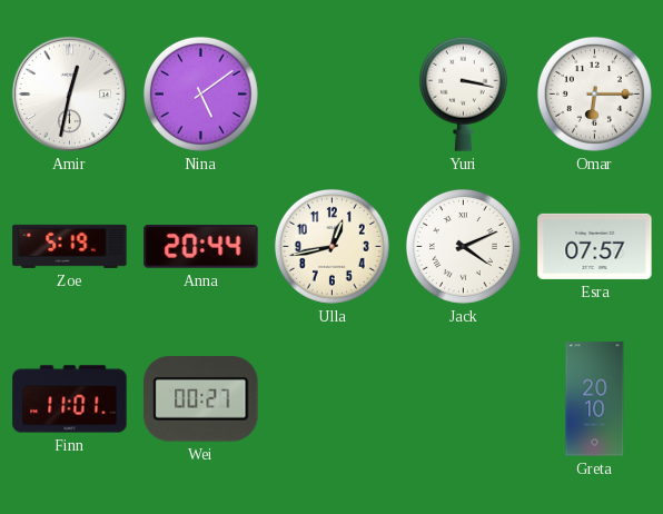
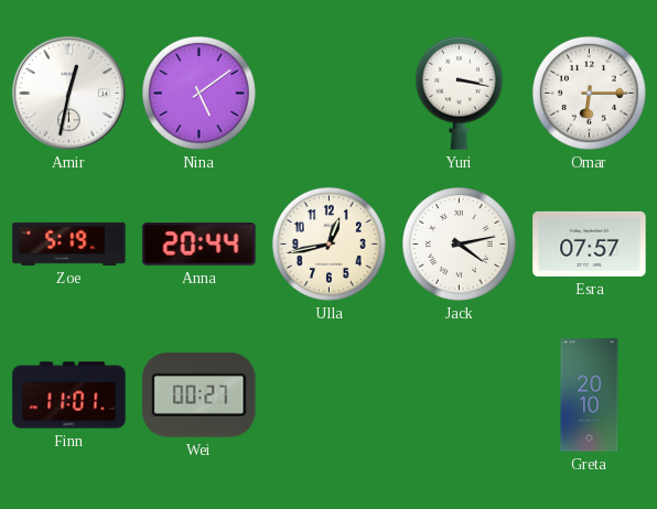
Jack: 4:11 -> 4:13 (459, 243)
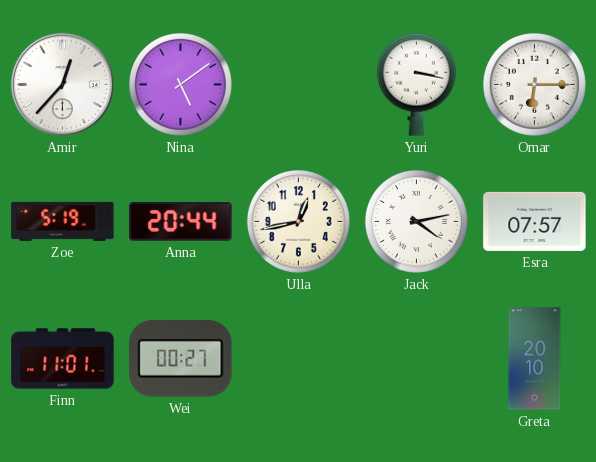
Amir: 12:32 -> 12:37 (62, 84)
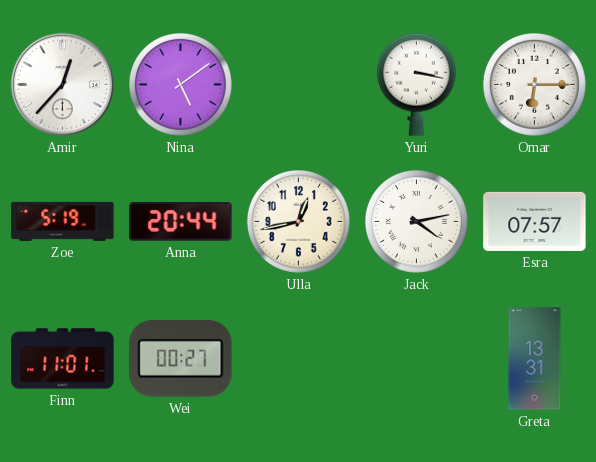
Greta: 20:10 -> 13:31 (535, 359)
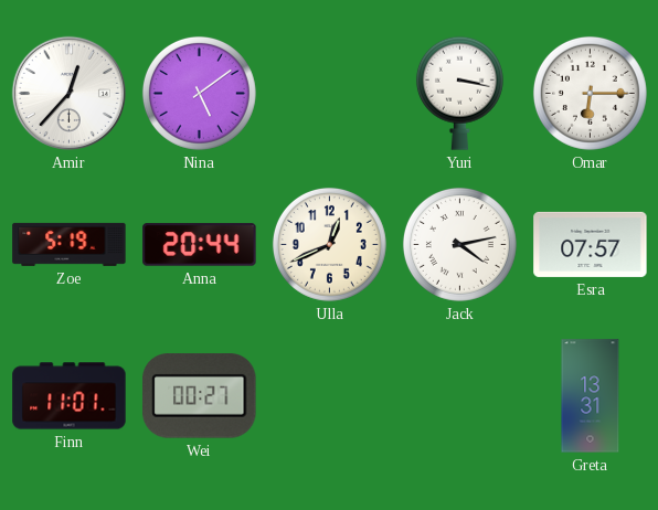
Ulla: 12:43 -> 12:41 (329, 244)
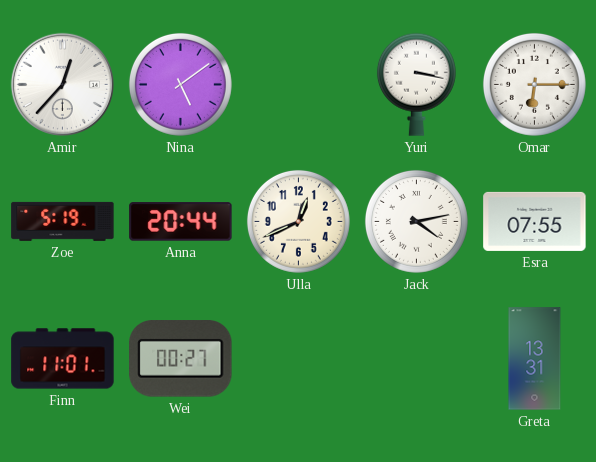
Esra: 07:57 -> 07:55 (535, 221)
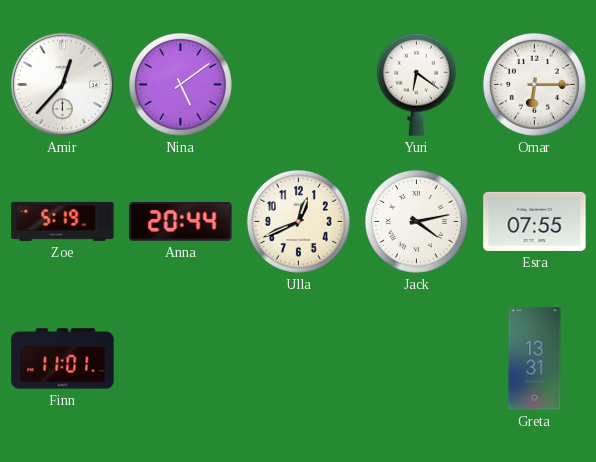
Yuri: 3:17 -> 6:21 (416, 84)
Wei: 00:27 -> none (181, 359)
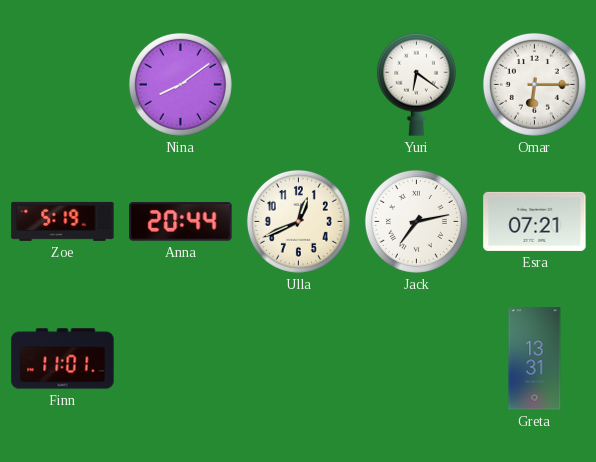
Amir: 12:37 -> none (62, 84)
Nina: 5:09 -> 8:09 (180, 84)
Jack: 4:13 -> 7:13 (416, 221)
Esra: 07:55 -> 07:21 (535, 221)
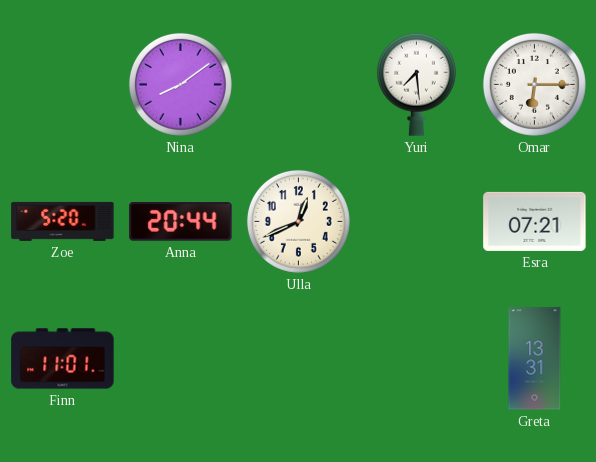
Yuri: 6:21 -> 7:29 (416, 84)
Zoe: 5:19 -> 5:20 (63, 221)
Jack: 7:13 -> none (416, 221)
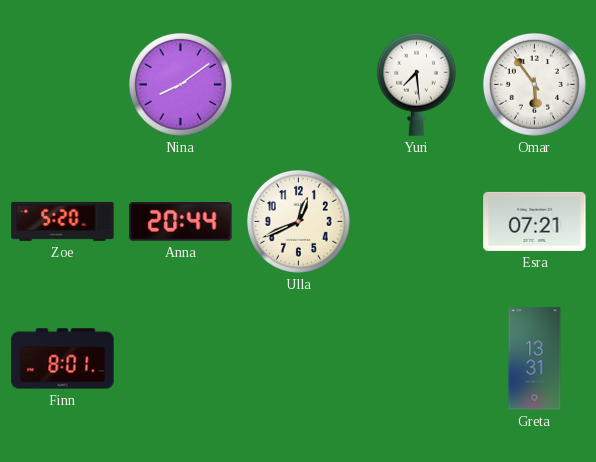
Omar: 6:15 -> 5:54 (534, 84)
Finn: 11:01 -> 8:01 (63, 359)
